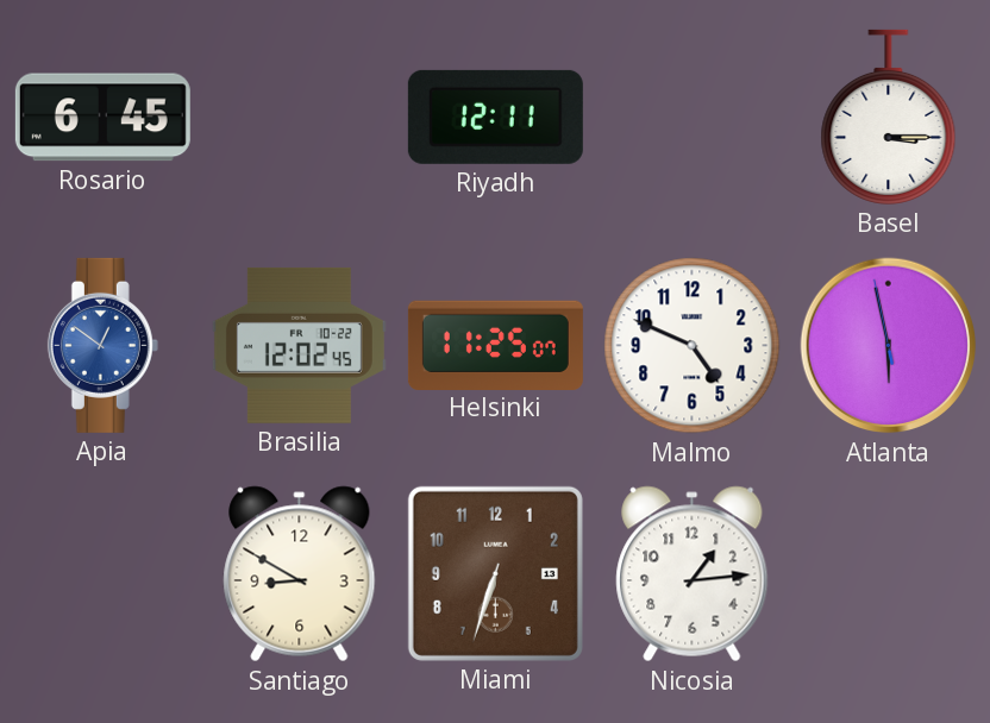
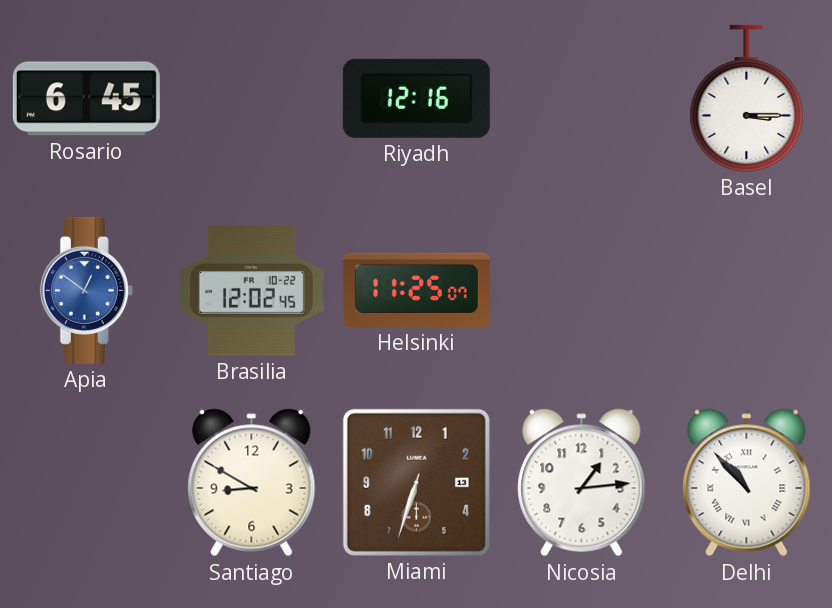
Riyadh: 12:11 -> 12:16 (416, 98)
Malmo: 4:49 -> none (693, 346)
Atlanta: 5:57 -> none (889, 346)
Delhi: none -> 10:53 (747, 483)
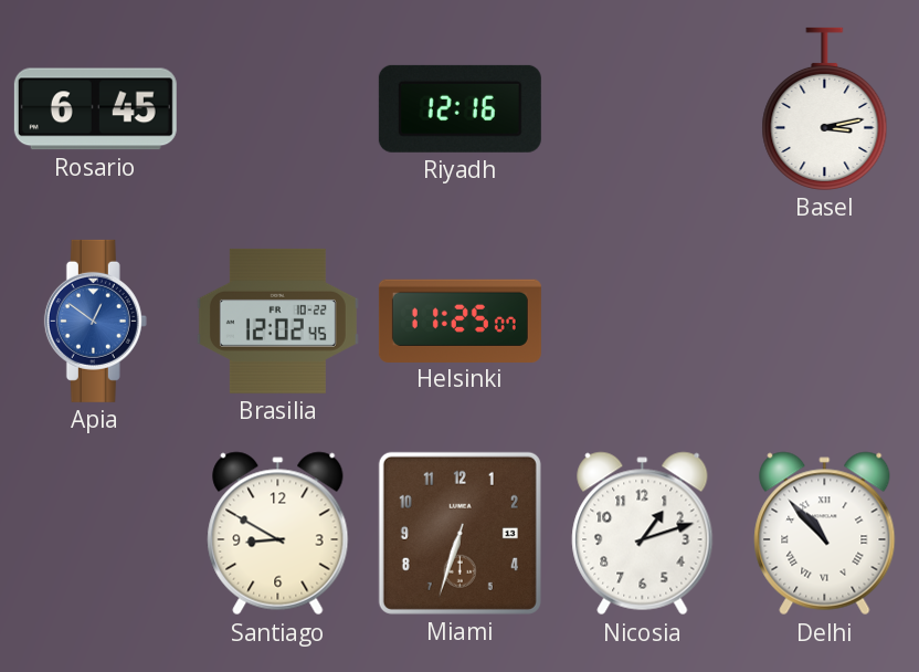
Basel: 3:15 -> 3:13 (825, 108)
Nicosia: 1:14 -> 1:12 (643, 534)
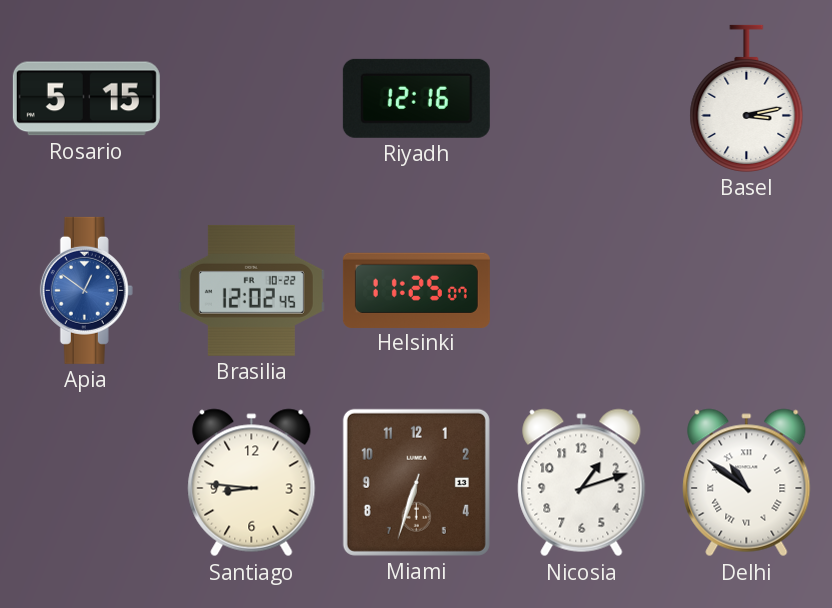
Rosario: 6:45 -> 5:15 (86, 99)
Santiago: 8:50 -> 8:46 (252, 483)
Delhi: 10:53 -> 10:51 (747, 483)
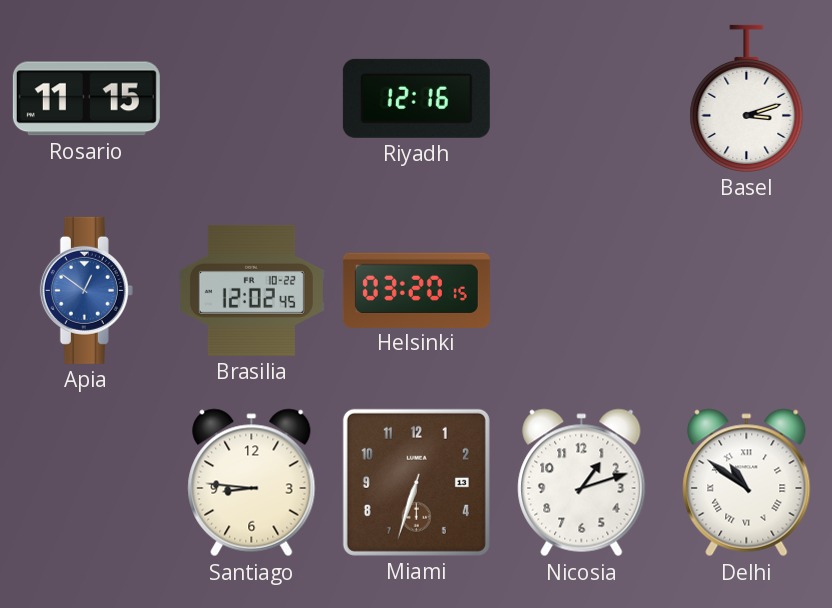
Rosario: 5:15 -> 11:15 (86, 99)
Basel: 3:13 -> 3:12 (747, 98)
Helsinki: 11:25 -> 03:20 (416, 290)
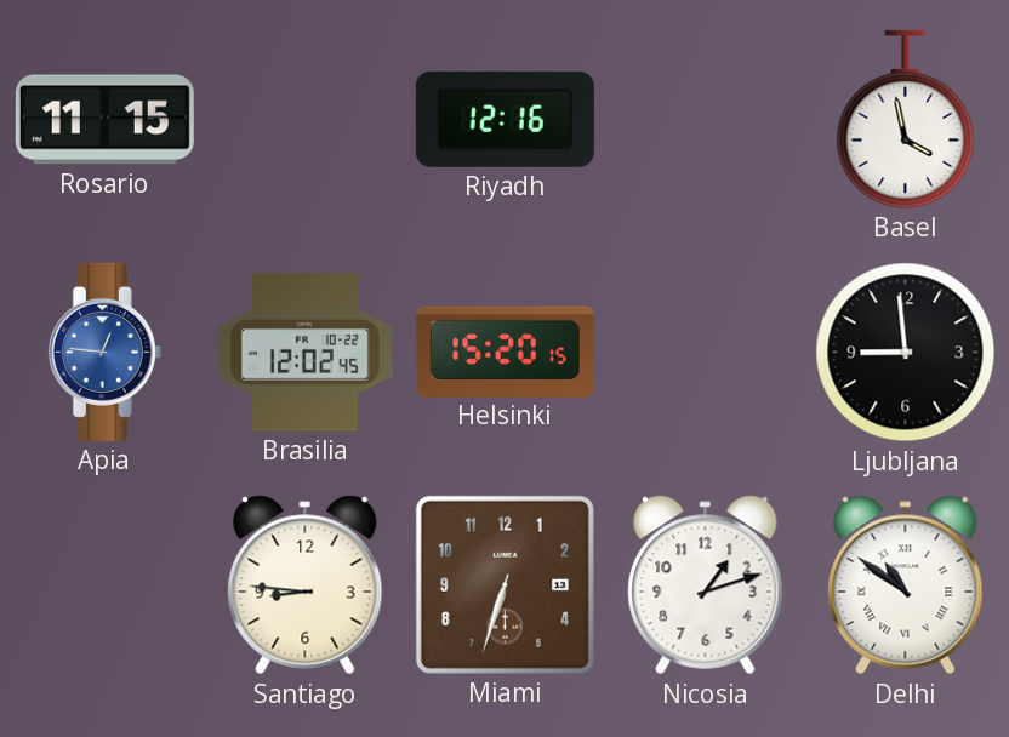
Basel: 3:12 -> 3:58 (906, 119)
Apia: 12:51 -> 12:46 (104, 352)
Helsinki: 03:20 -> 15:20 (504, 352)
Ljubljana: none -> 8:59 (906, 353)
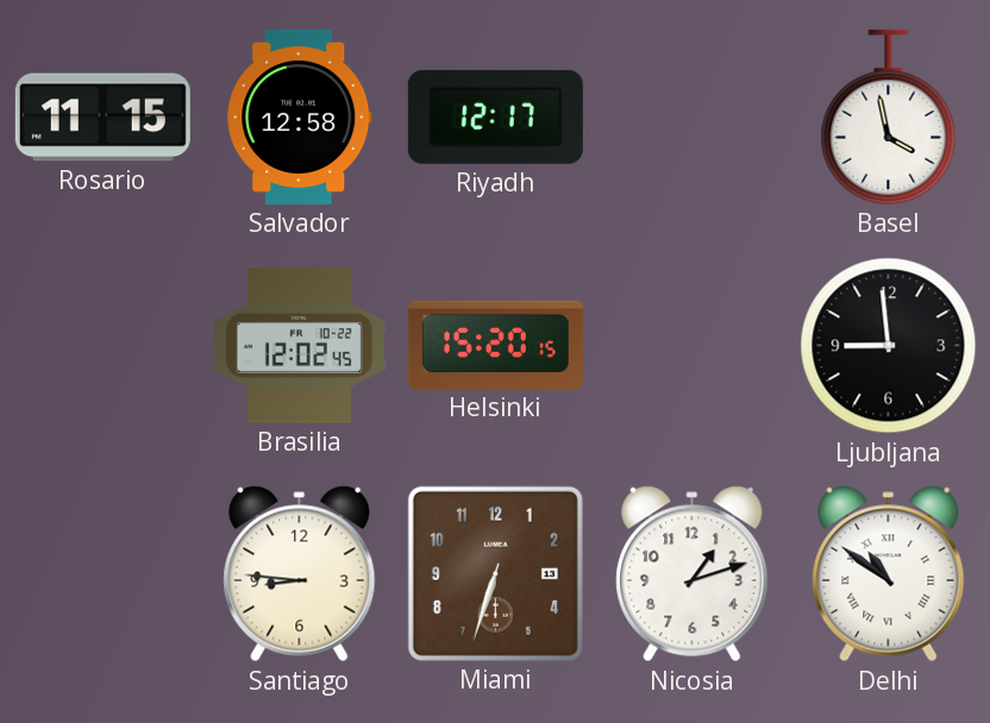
Salvador: none -> 12:58 (300, 117)
Riyadh: 12:16 -> 12:17 (495, 117)
Apia: 12:46 -> none (104, 352)
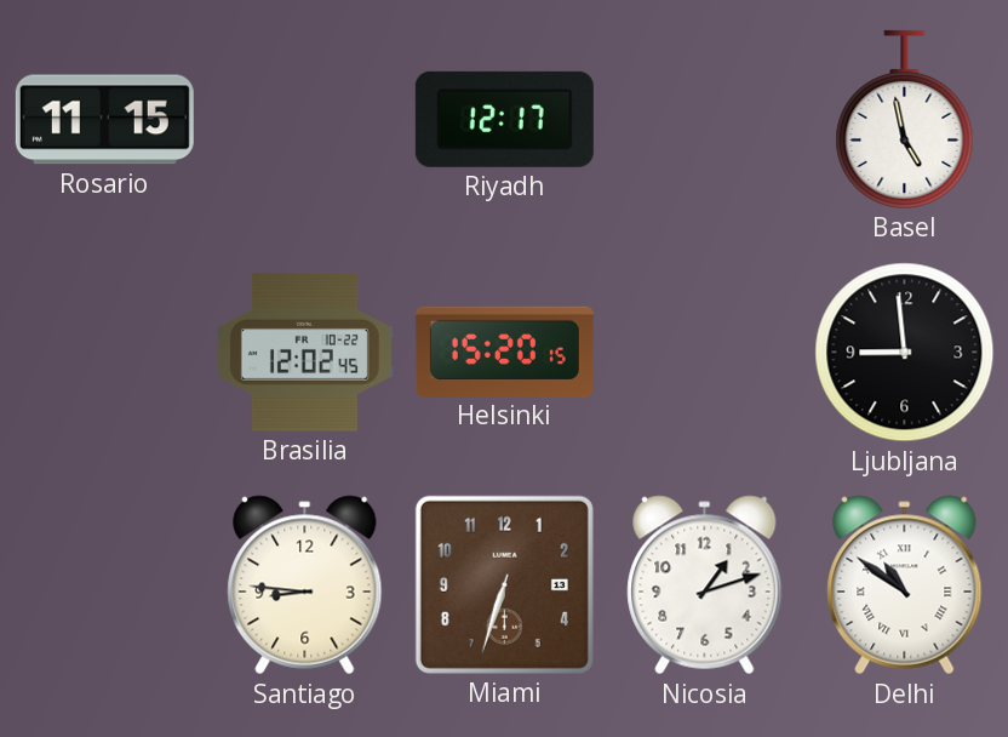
Salvador: 12:58 -> none (300, 117)
Basel: 3:58 -> 4:58 (905, 119)
